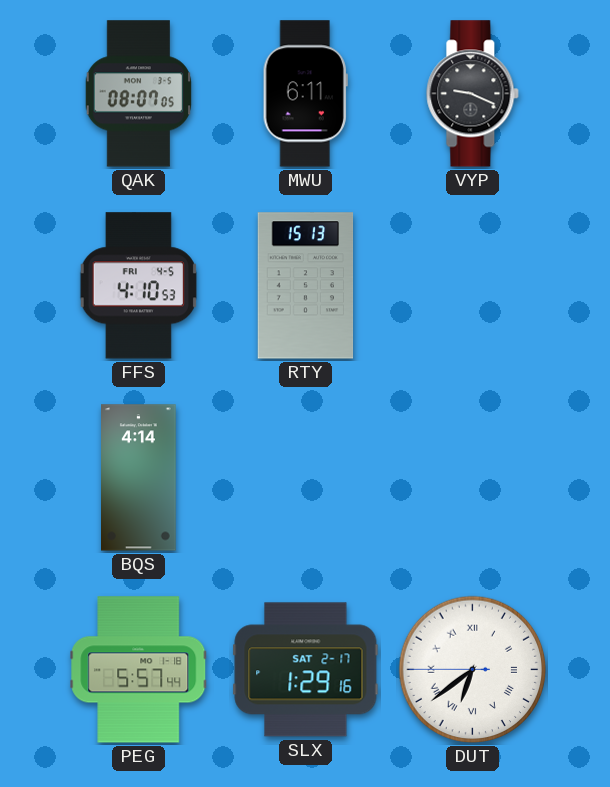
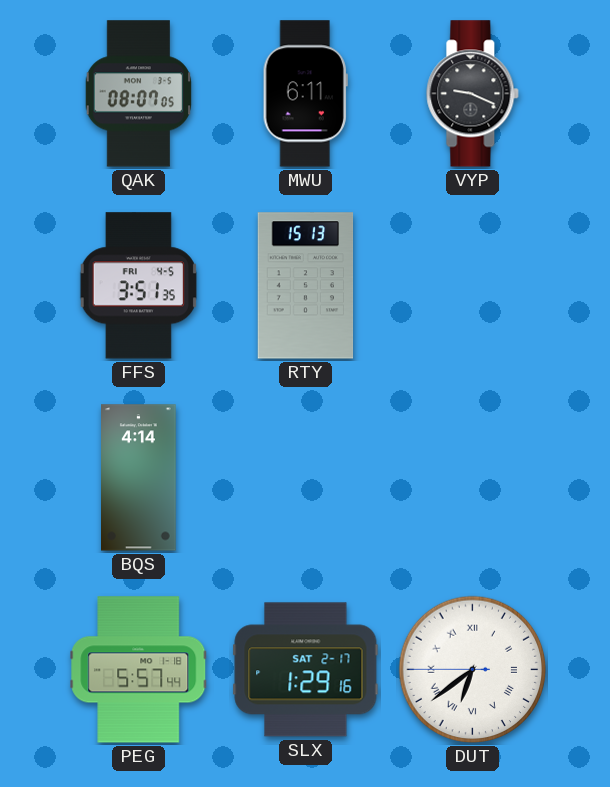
FFS: 4:10 -> 3:51 (138, 286)
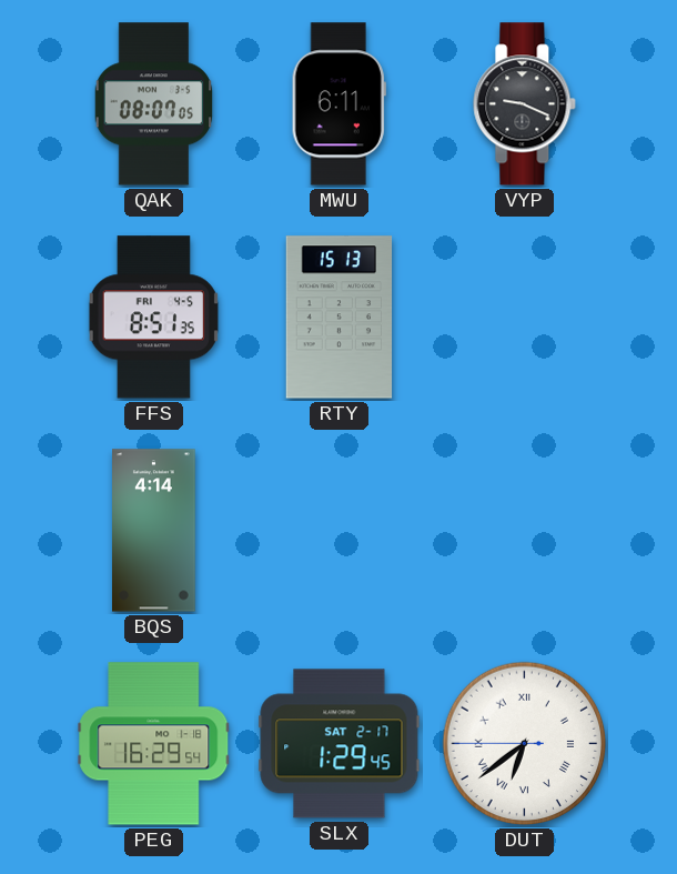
FFS: 3:51 -> 8:51 (153, 318)
PEG: 5:57 -> 16:29 (154, 744)
SLX: 1:29:16 -> 1:29:45 (340, 744)
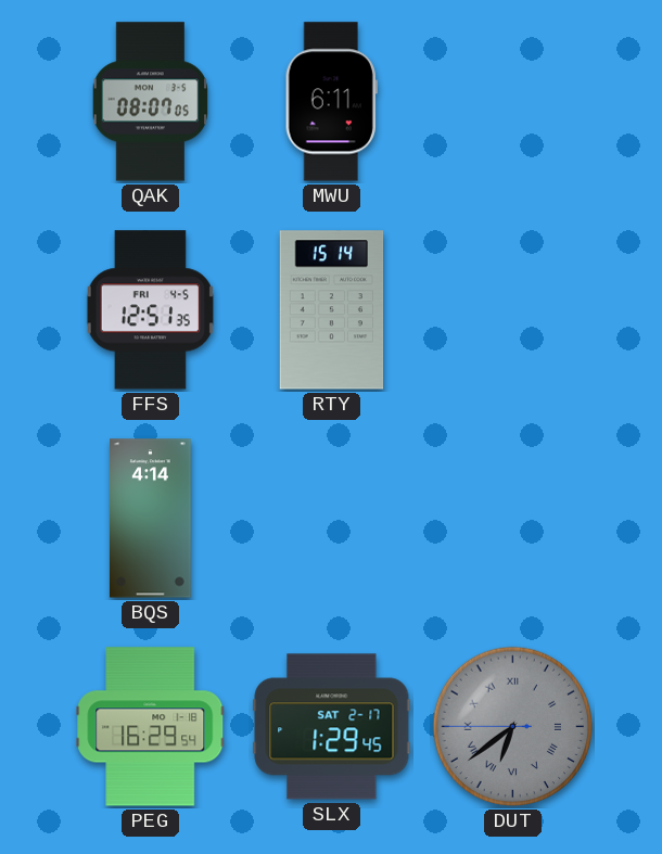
VYP: 9:19 -> none (525, 104)
FFS: 8:51 -> 12:51 (150, 310)
RTY: 15:13 -> 15:14 (332, 310)
DUT dial: white -> grey (513, 727)
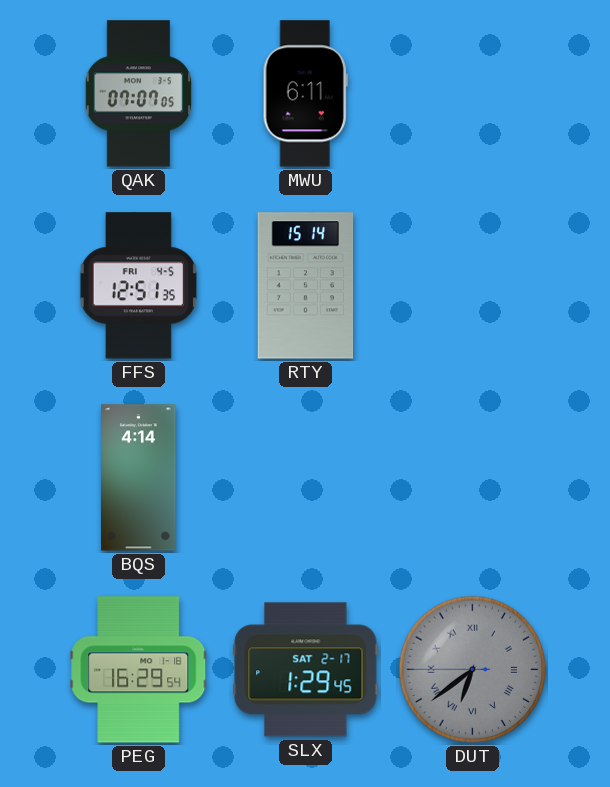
QAK: 08:07 -> 07:07 (139, 94)
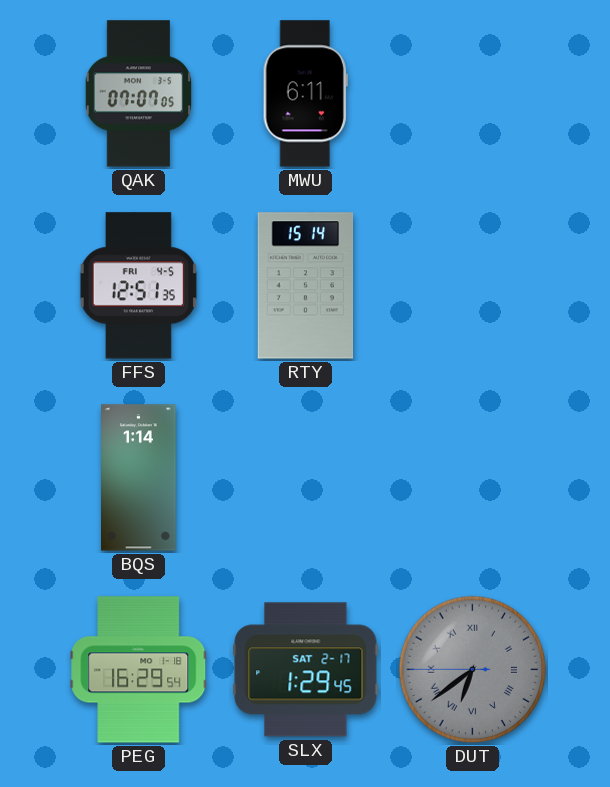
BQS: 4:14 -> 1:14 (139, 478)
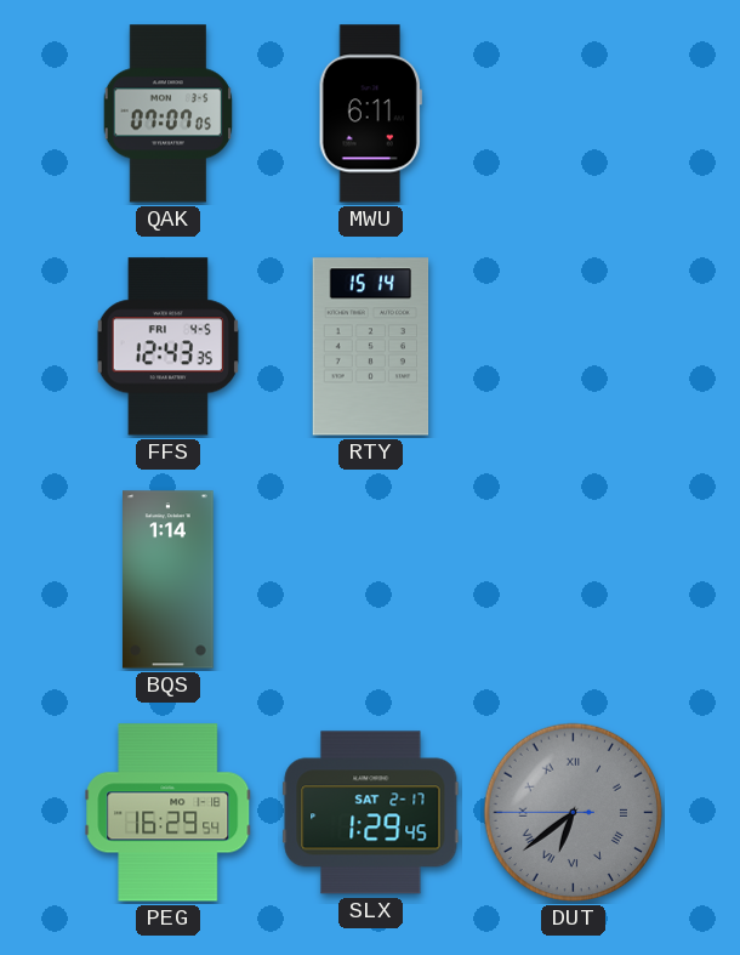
FFS: 12:51 -> 12:43 (167, 347)
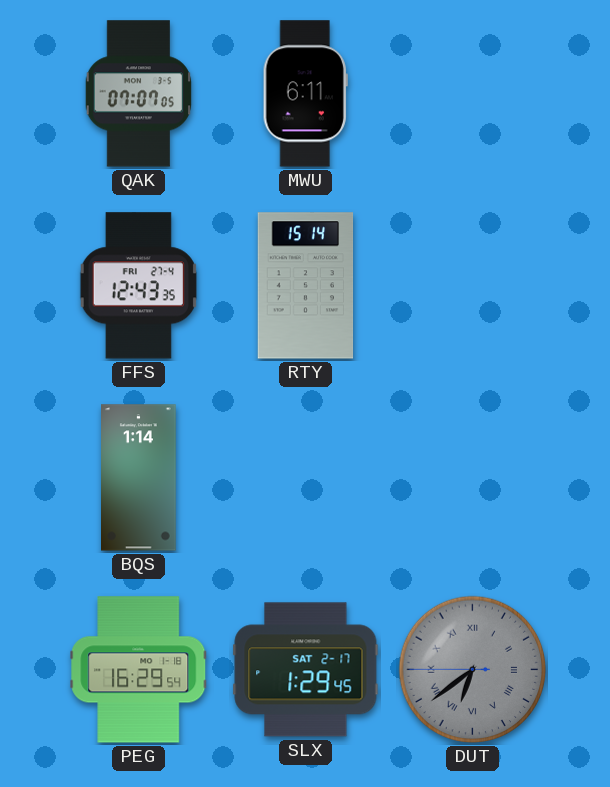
FFS date: FRI 4-5 -> FRI 27-4 (138, 286)
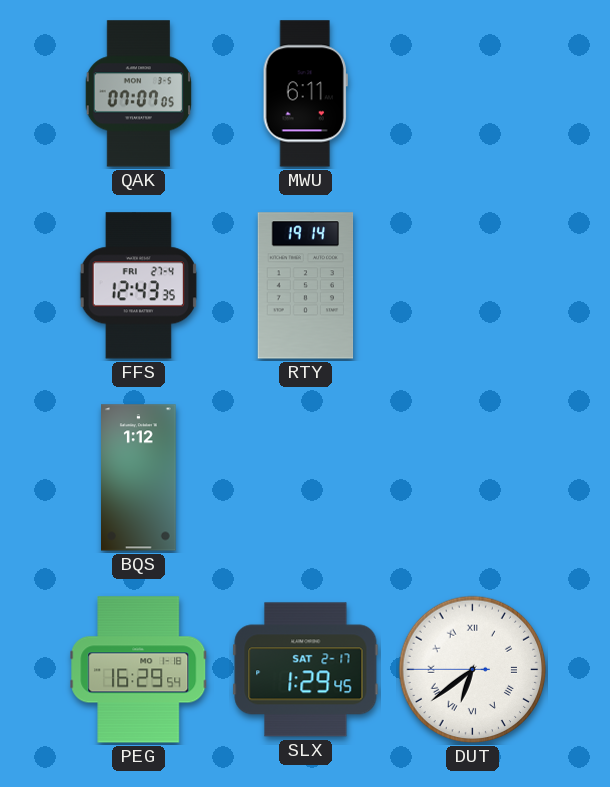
RTY: 15:14 -> 19:14 (306, 286)
BQS: 1:14 -> 1:12 (139, 478)
DUT dial: grey -> white (473, 670)
